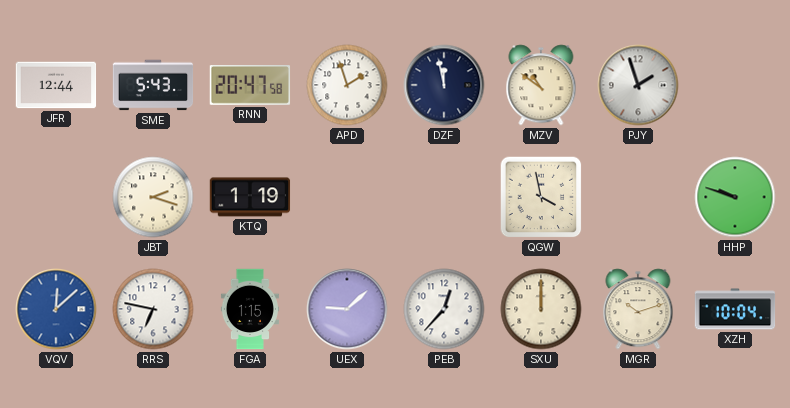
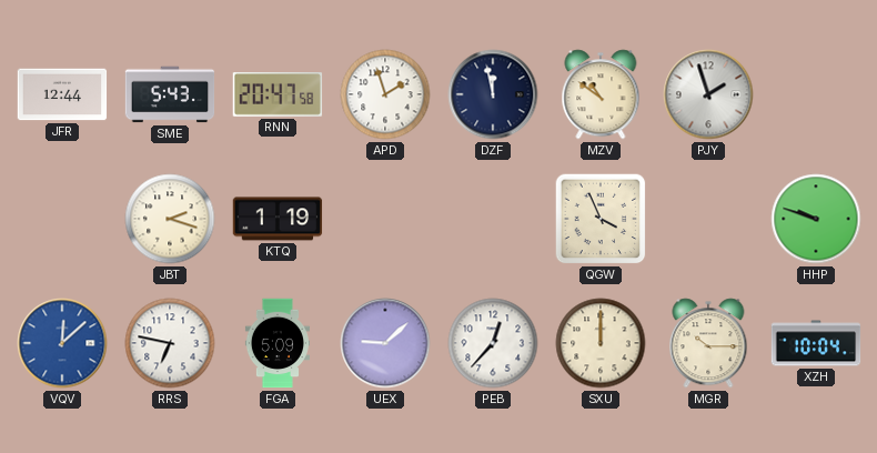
QGW: 3:58 -> 3:56 (601, 219)
FGA: 1:15 -> 5:09 (278, 343)
MGR: 10:12 -> 10:15 (708, 343)
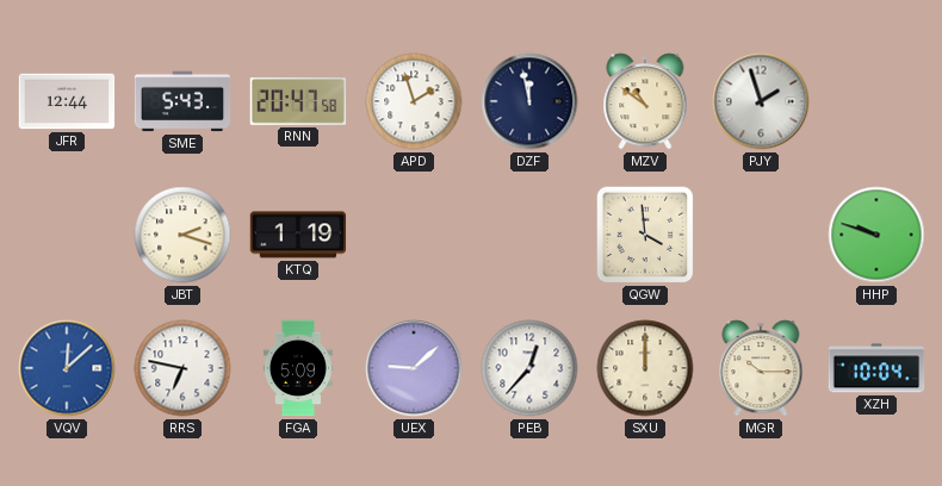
QGW: 3:56 -> 3:59 (645, 235)
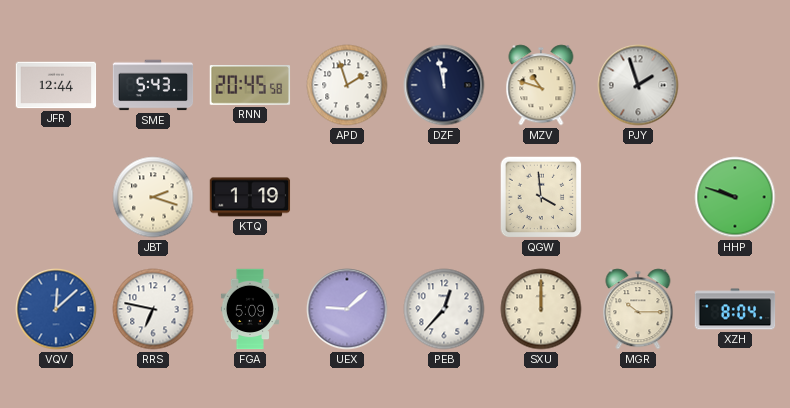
RNN: 20:47 -> 20:45 (250, 86)
MZV: 10:51 -> 10:48 (541, 85)
XZH: 10:04 -> 8:04 (735, 309)
